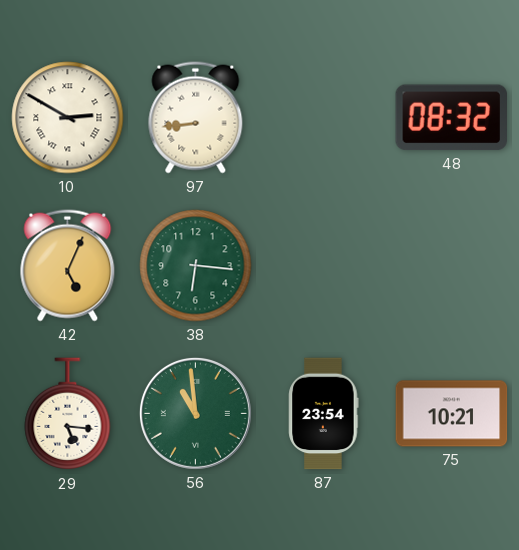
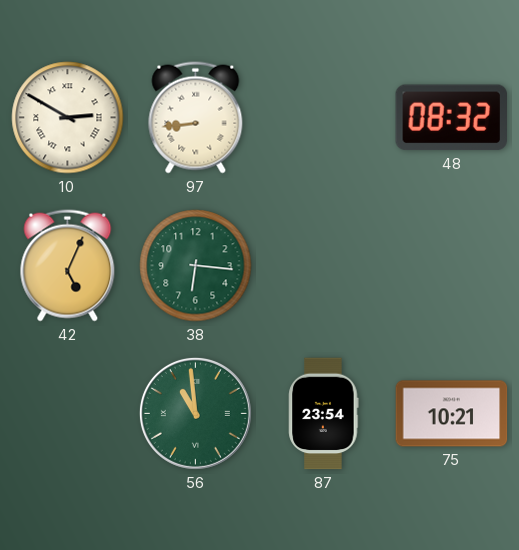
29: 5:16 -> none (68, 414)
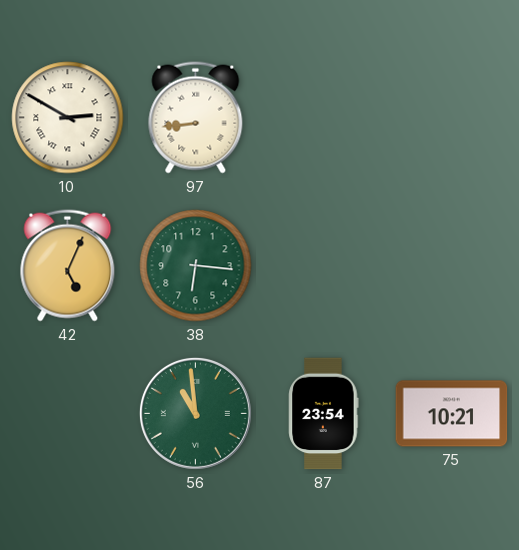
48: 08:32 -> none (451, 118)
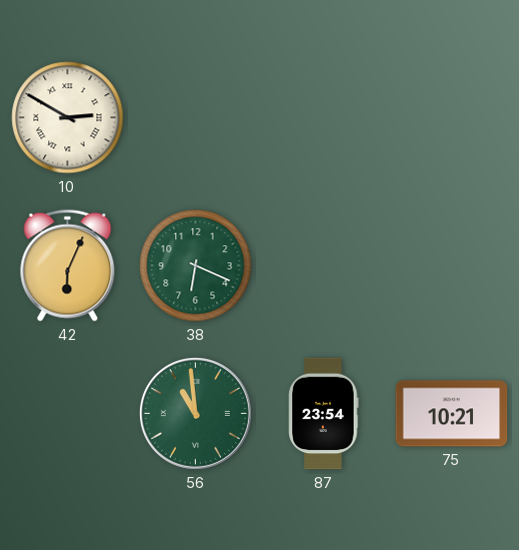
97: 8:44 -> none (196, 118)
42: 5:04 -> 6:04 (68, 266)
38: 6:16 -> 6:19 (196, 266)
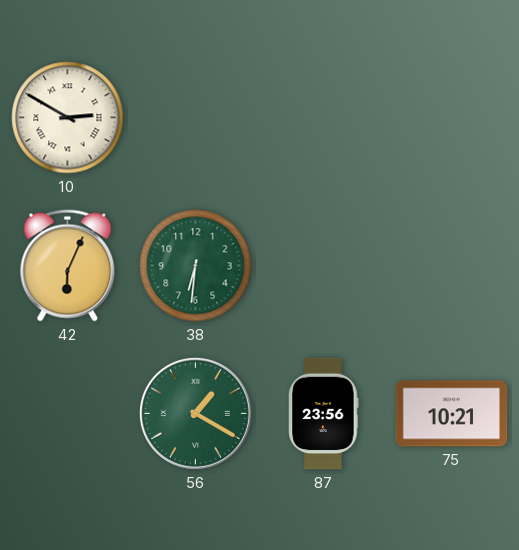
38: 6:19 -> 6:31 (196, 266)
56: 10:59 -> 1:20 (195, 413)
87: 23:54 -> 23:56 (324, 414)
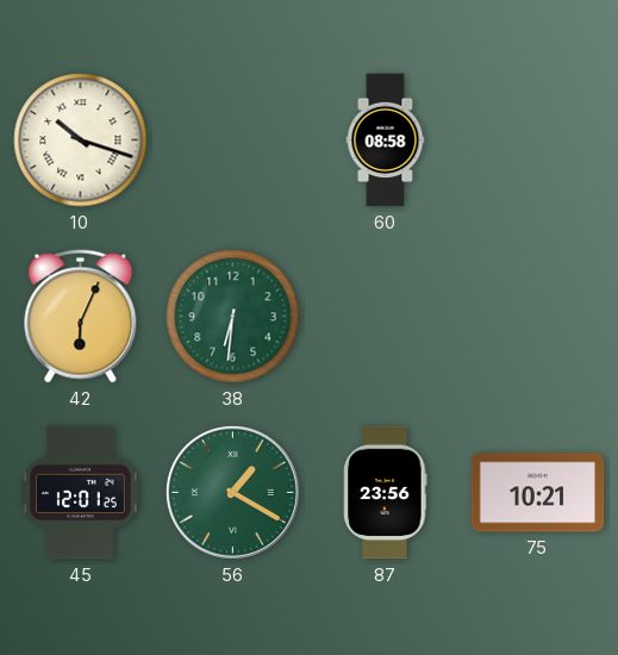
10: 2:50 -> 10:18 (81, 141)
60: none -> 08:58 (386, 141)
45: none -> 12:01 (81, 493)
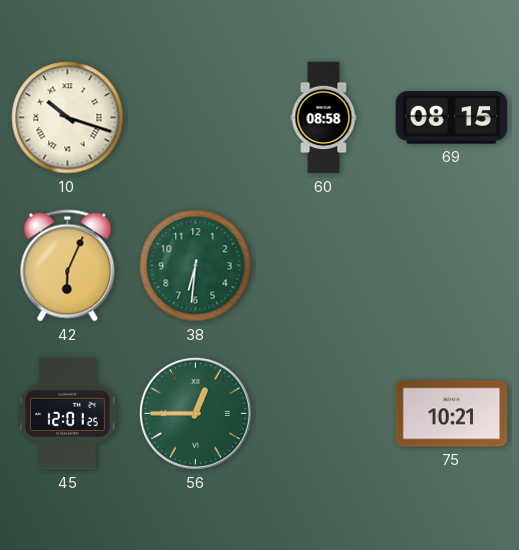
69: none -> 08:15 (452, 118)
56: 1:20 -> 12:45 (195, 413)
87: 23:56 -> none (386, 493)
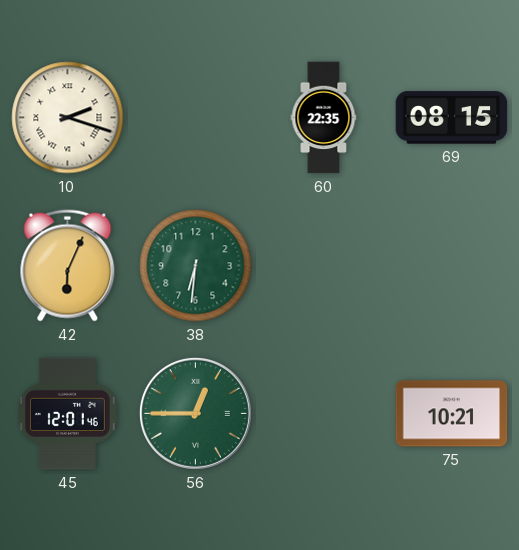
10: 10:18 -> 2:18 (68, 118)
60: 08:58 -> 22:35 (324, 118)
45: 12:01:25 -> 12:01:46 (68, 414)
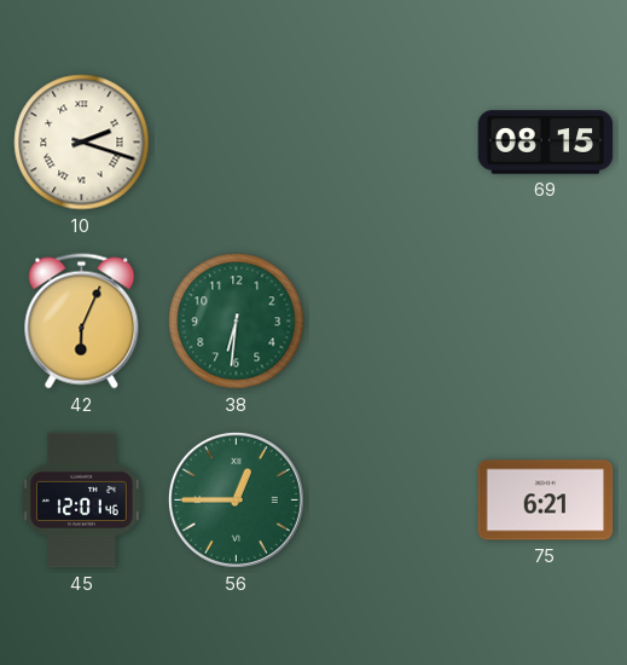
60: 22:35 -> none (324, 118)
75: 10:21 -> 6:21 (546, 501)
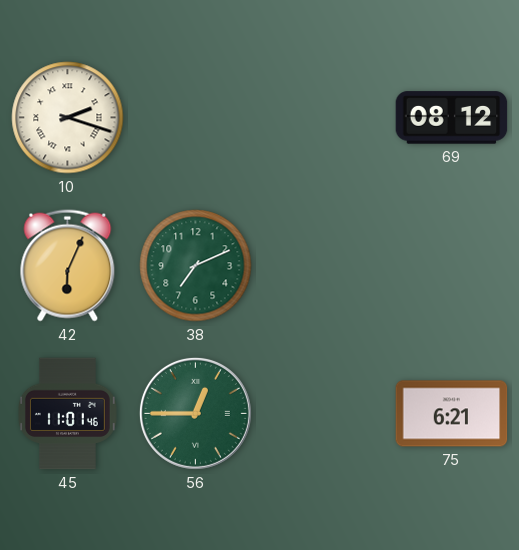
69: 08:15 -> 08:12 (452, 118)
38: 6:31 -> 7:11 (196, 266)
45: 12:01 -> 11:01 (68, 414)
